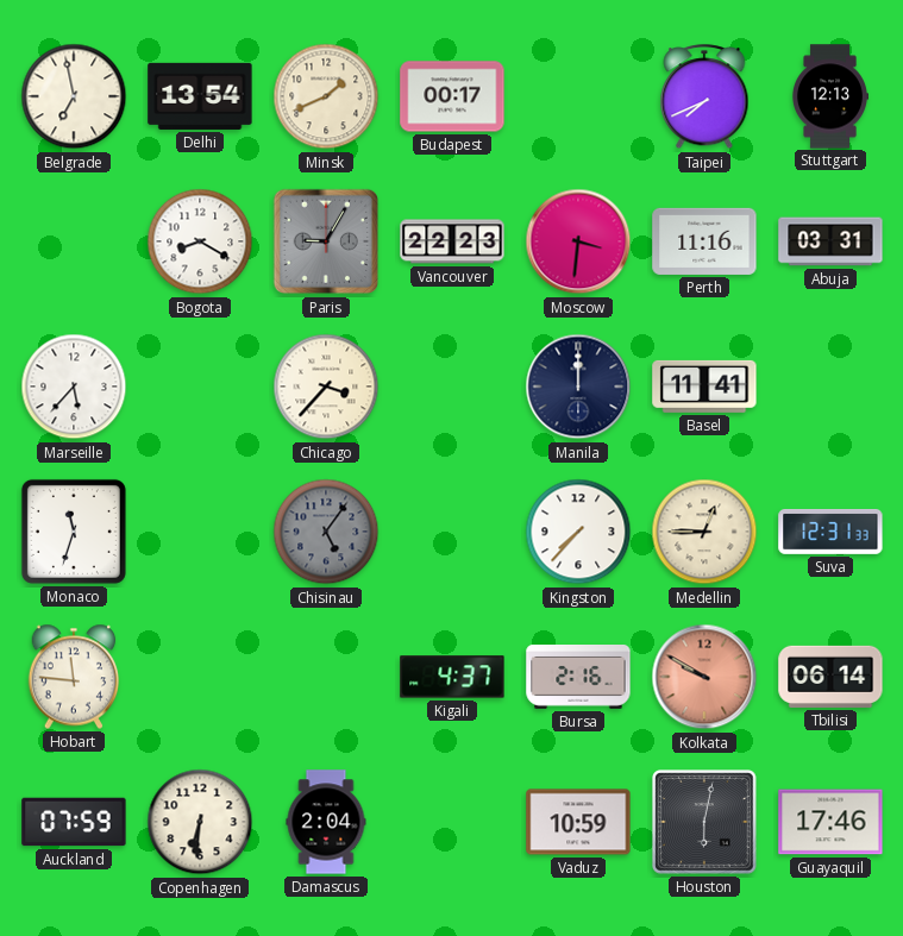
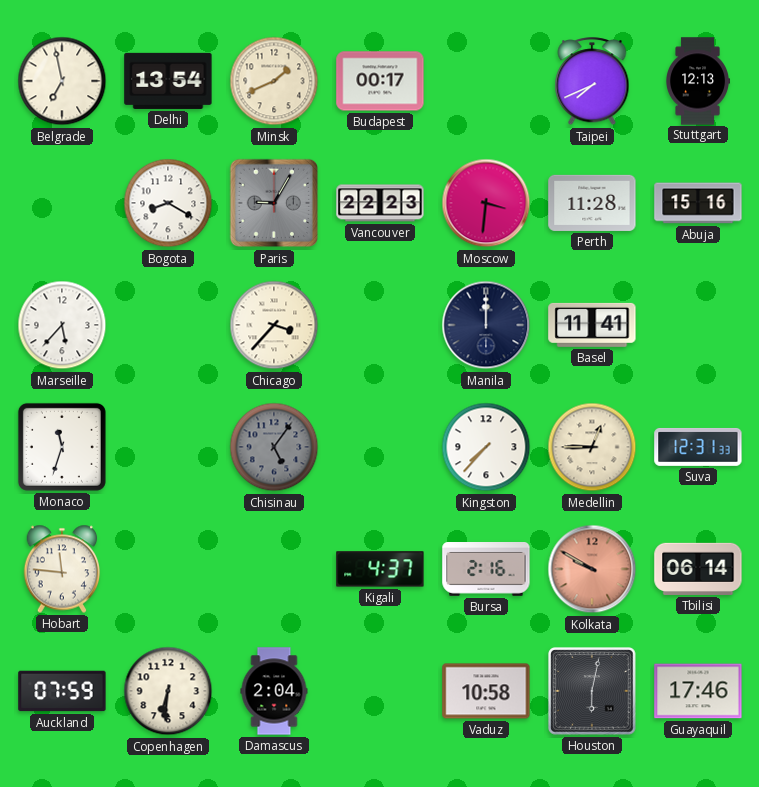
Perth: 11:16 -> 11:28 (592, 203)
Abuja: 03:31 -> 15:16 (698, 203)
Vaduz: 10:59 -> 10:58 (486, 691)
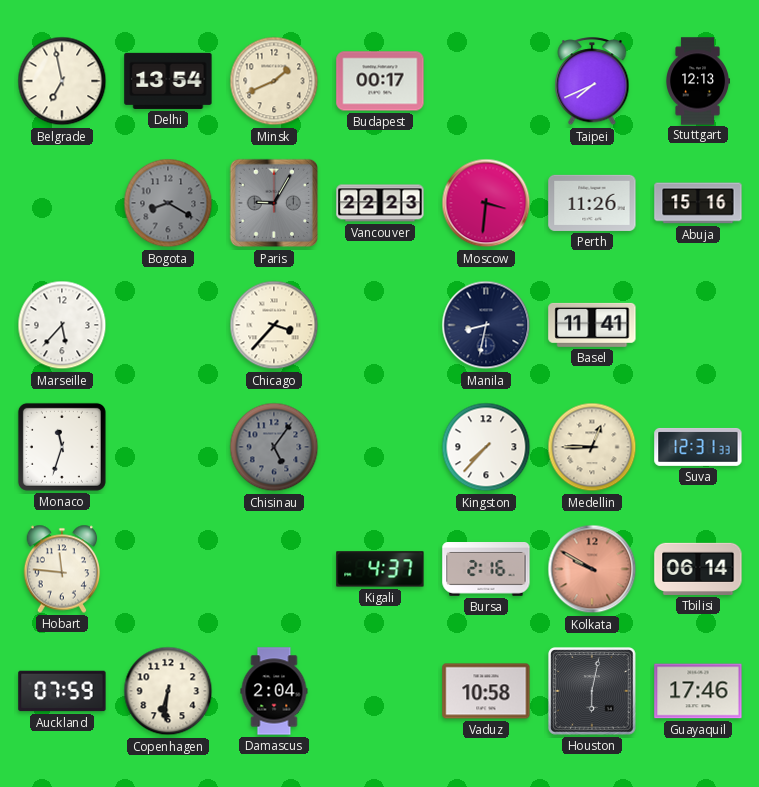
Bogota dial: white -> grey (168, 203)
Perth: 11:28 -> 11:26 (592, 203)
Manila: 12:00 -> 8:32 (486, 325)
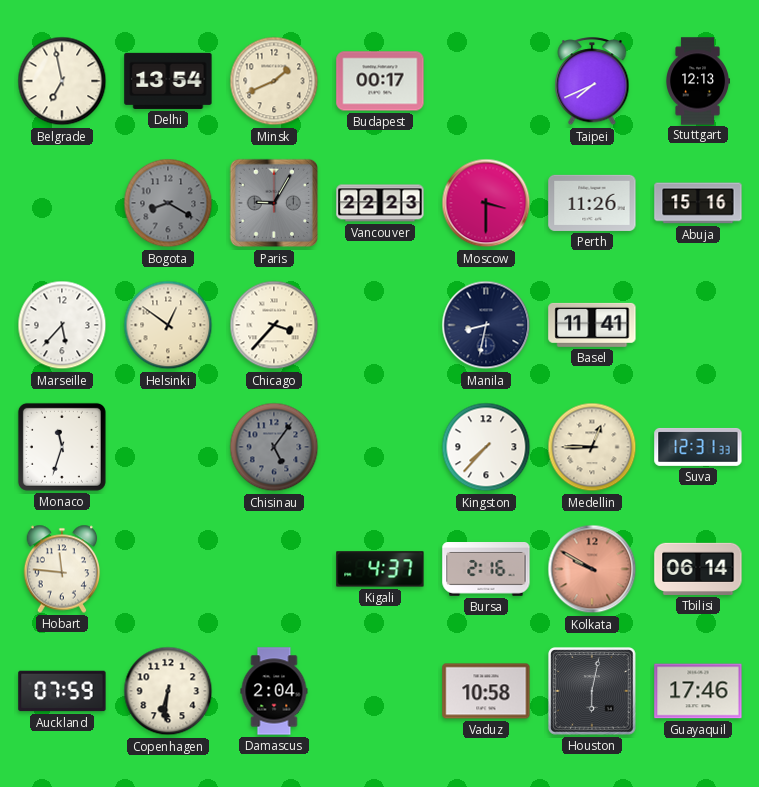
Moscow: 3:31 -> 3:30 (486, 203)
Helsinki: none -> 12:51 (168, 325)
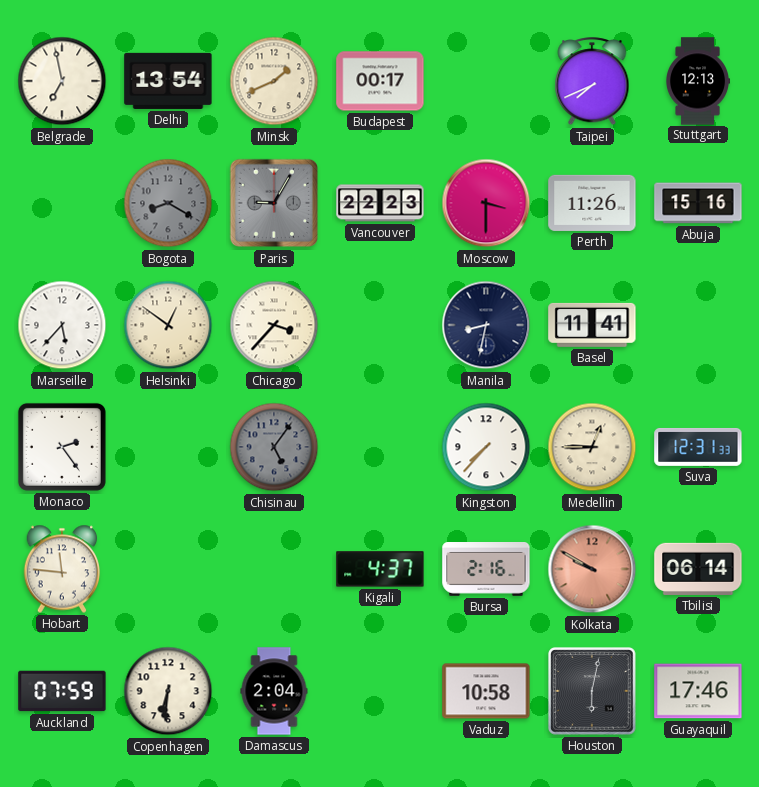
Monaco: 11:33 -> 2:24 (62, 447)
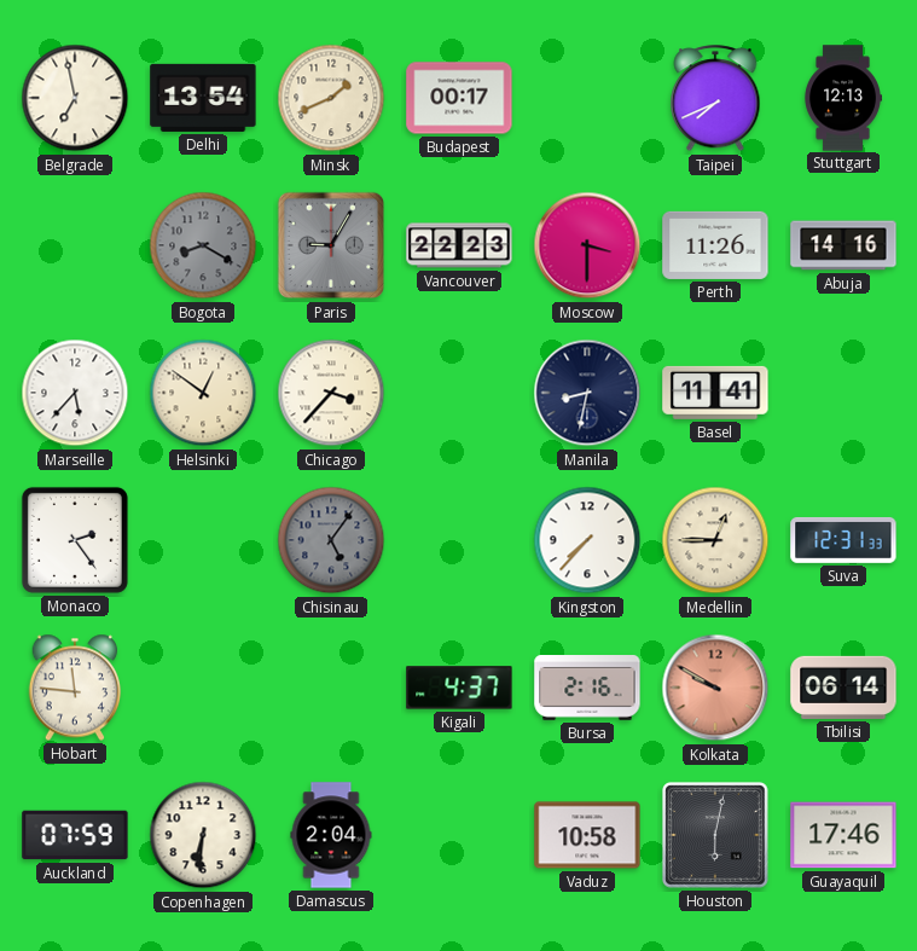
Abuja: 15:16 -> 14:16 (843, 245)
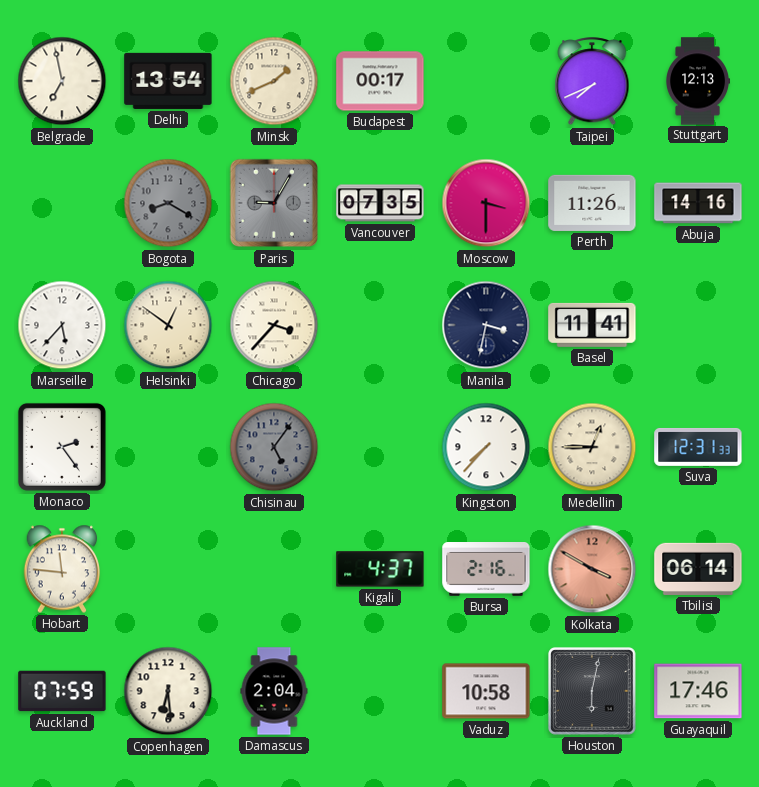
Vancouver: 22:23 -> 07:35 (380, 203)
Manila: 8:32 -> 3:32 (486, 325)
Kolkata: 9:50 -> 3:50 (592, 569)
Copenhagen: 6:31 -> 6:29 (168, 691)
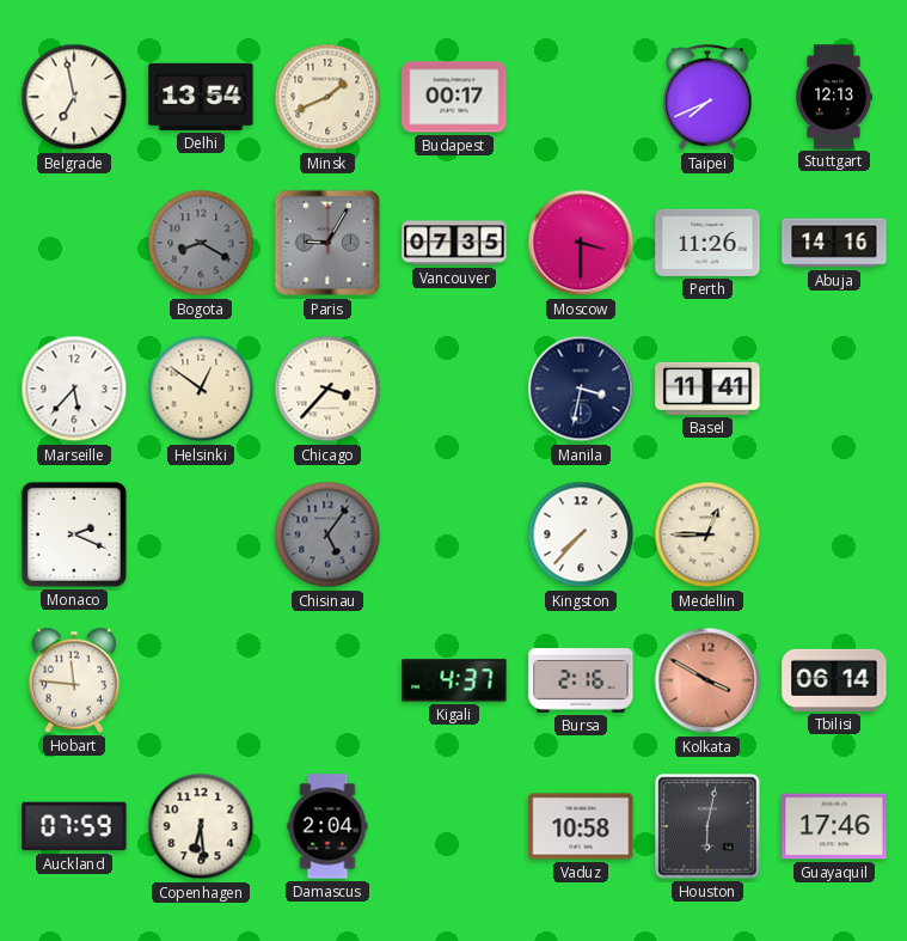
Monaco: 2:24 -> 2:19 (74, 534)
Suva: 12:31 -> none (698, 447)
